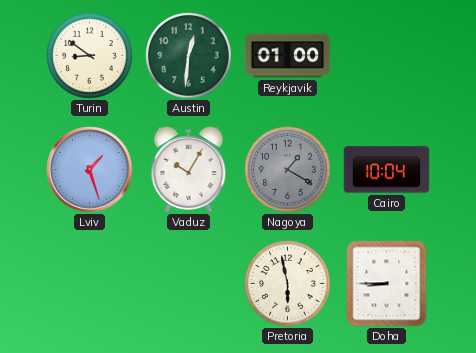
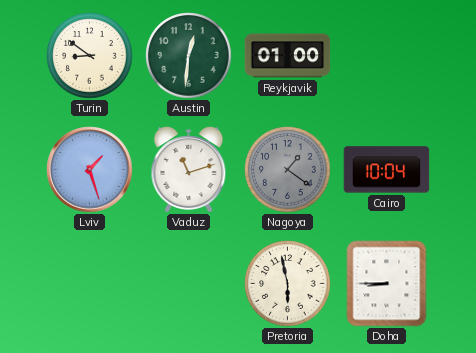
Vaduz: 10:05 -> 11:12 (189, 170)
Nagoya: 1:20 -> 1:21 (288, 170)
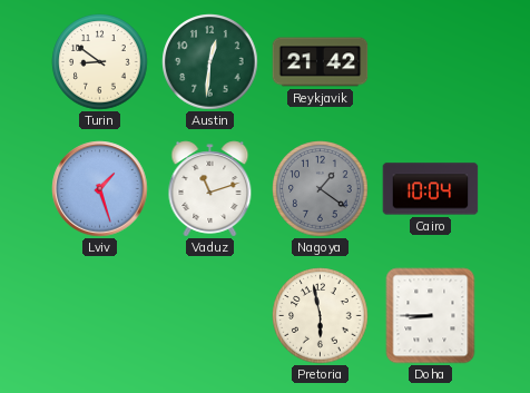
Reykjavik: 01:00 -> 21:42 (321, 62)
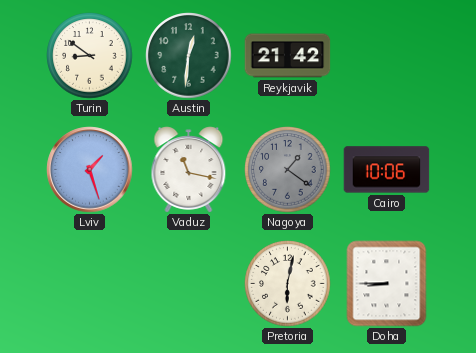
Vaduz: 11:12 -> 11:17 (189, 170)
Cairo: 10:04 -> 10:06 (387, 170)
Pretoria: 5:58 -> 6:02 (288, 284)
